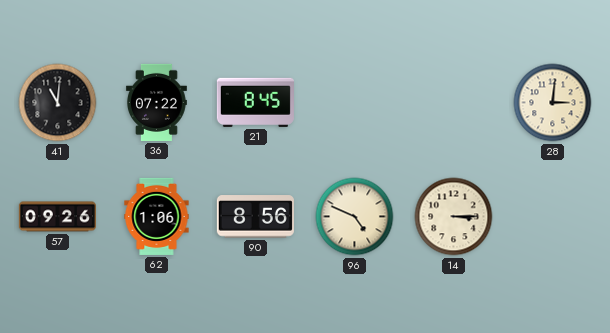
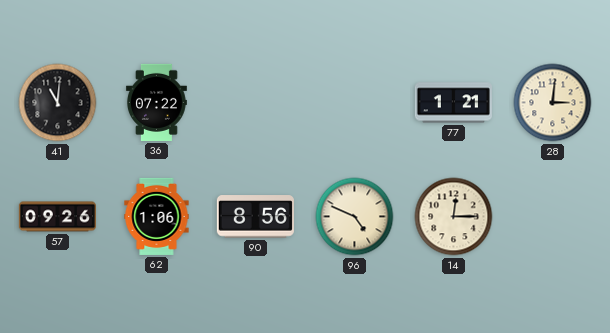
21: 8:45 -> none (255, 102)
77: none -> 1:21 (453, 103)
14: 3:15 -> 12:15 (454, 217)
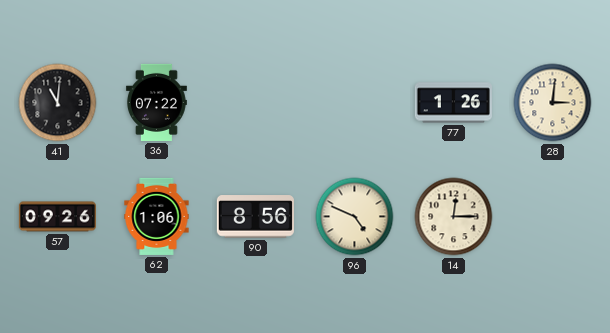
77: 1:21 -> 1:26 (453, 103)
